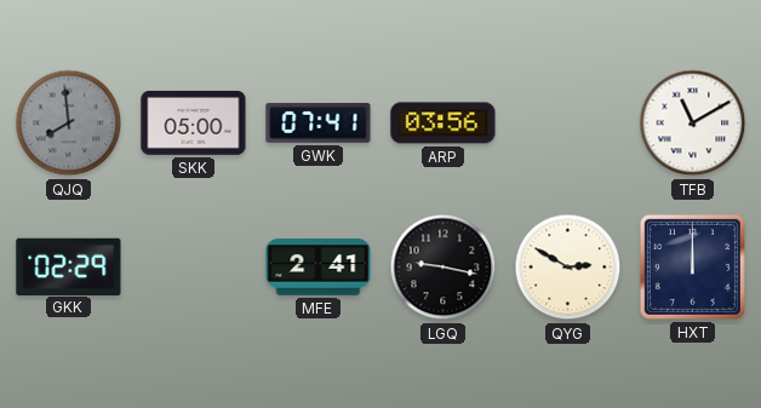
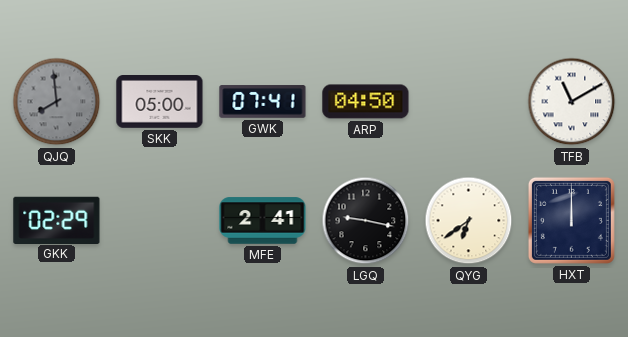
ARP: 03:56 -> 04:50 (366, 102)
QYG: 2:50 -> 6:39 (469, 221)
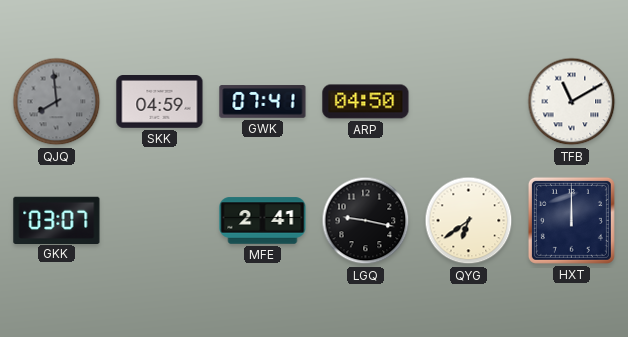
SKK: 05:00 -> 04:59 (160, 102)
GKK: 02:29 -> 03:07 (57, 220)
